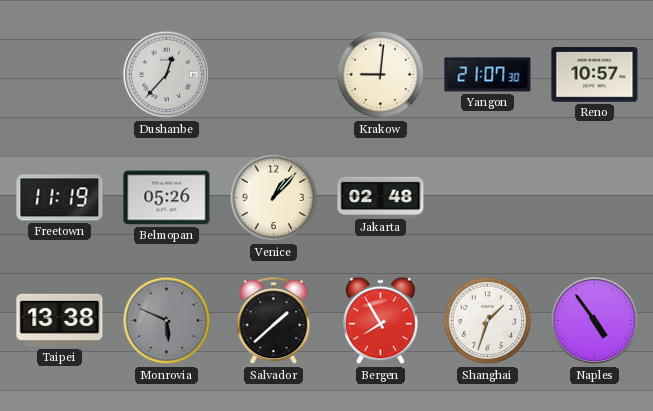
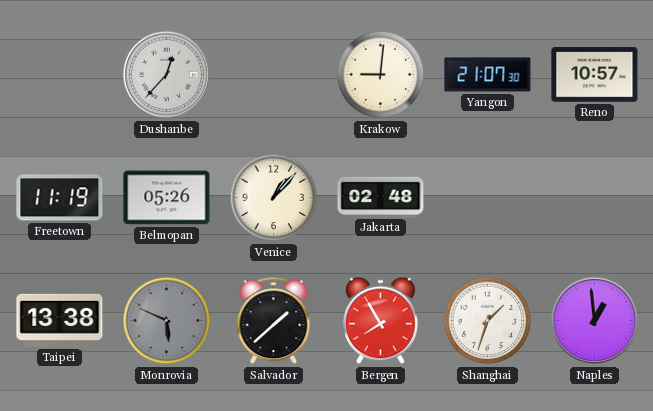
Naples: 4:54 -> 12:59 (595, 321)
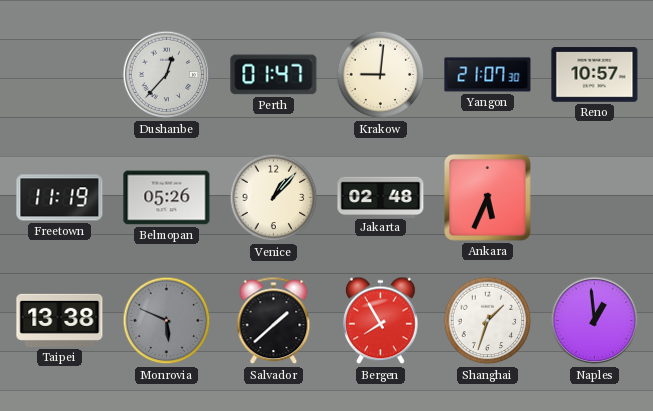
Perth: none -> 01:47 (274, 75)
Ankara: none -> 5:34 (488, 198)
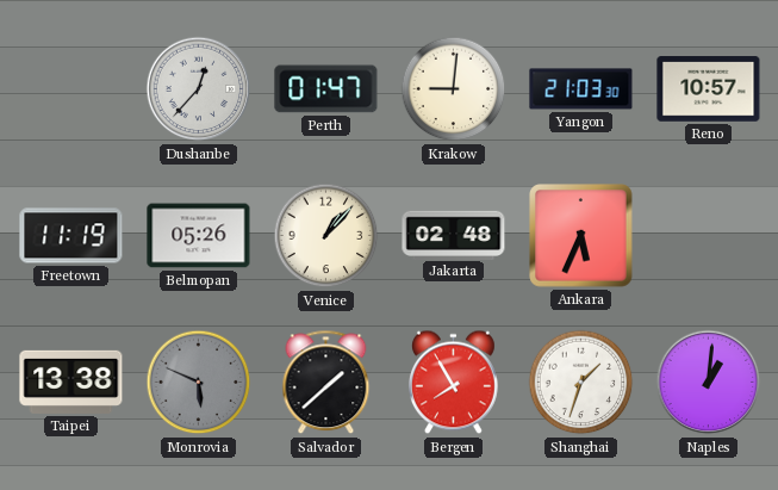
Yangon: 21:07 -> 21:03 (581, 89)
Naples: 12:59 -> 1:01 (709, 383)
